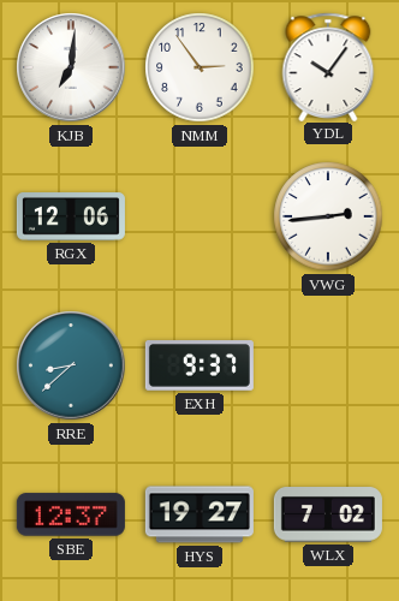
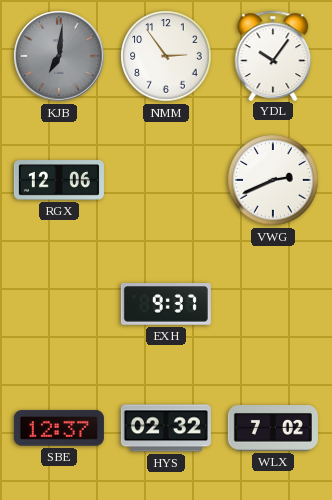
KJB dial: white -> grey (59, 56)
VWG: 2:44 -> 2:41 (273, 180)
RRE: 8:38 -> none (71, 365)
HYS: 19:27 -> 02:32 (166, 428)
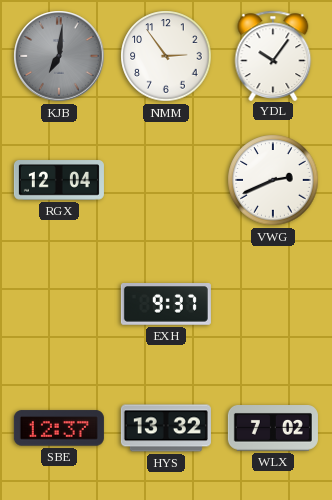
RGX: 12:06 -> 12:04 (59, 180)
HYS: 02:32 -> 13:32 (166, 428)
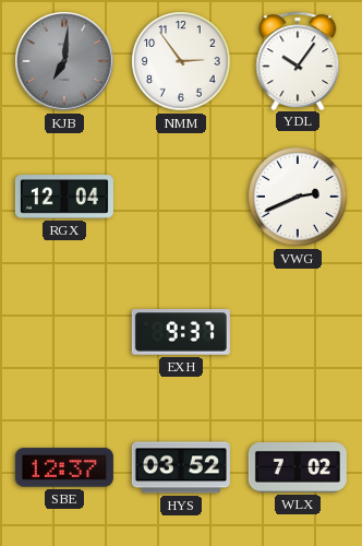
HYS: 13:32 -> 03:52 (181, 467)
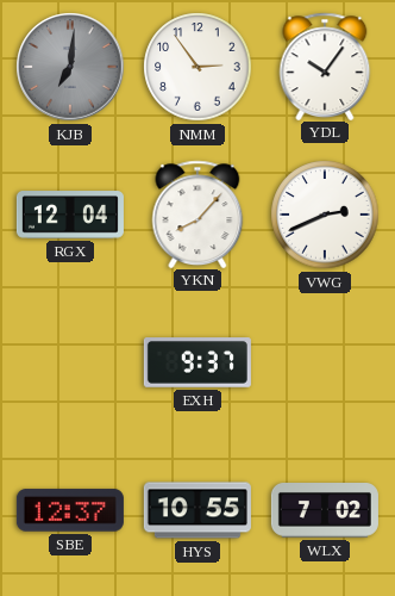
YKN: none -> 8:07 (197, 213)
HYS: 03:52 -> 10:55 (197, 510)
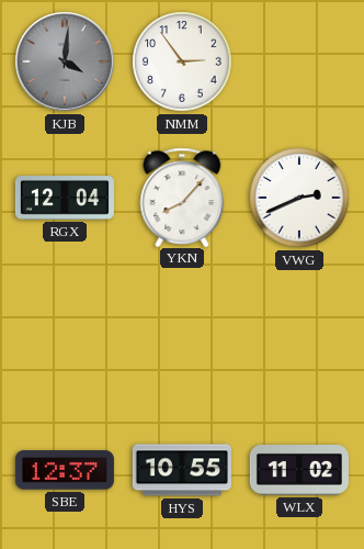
KJB: 7:01 -> 4:01 (65, 61)
YDL: 10:06 -> none (325, 66)
EXH: 9:37 -> none (197, 364)
WLX: 7:02 -> 11:02 (299, 470)
